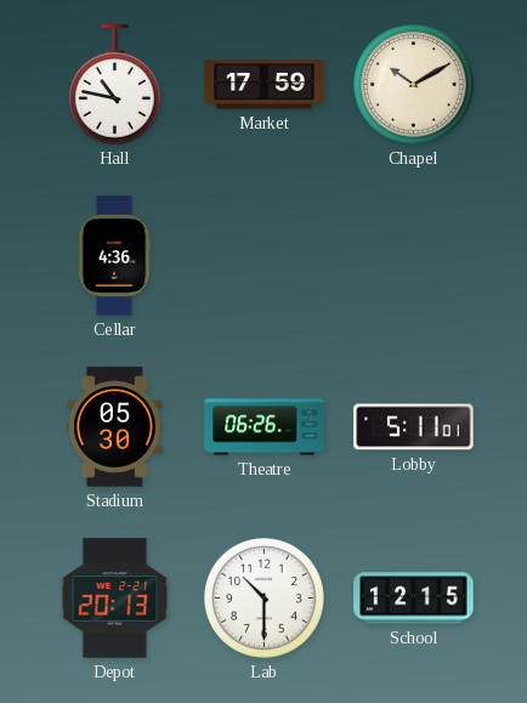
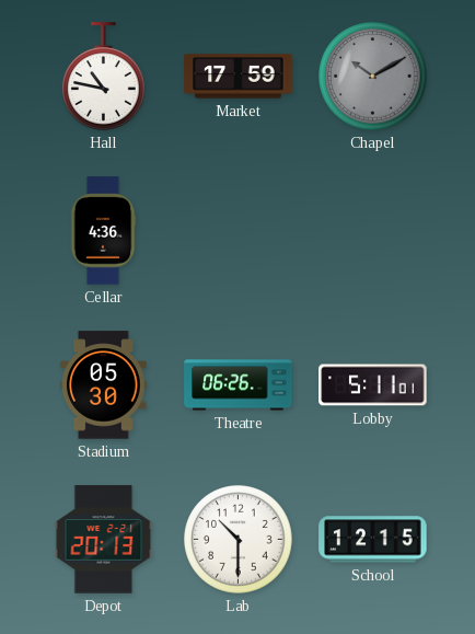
Chapel dial: cream -> grey (373, 77)
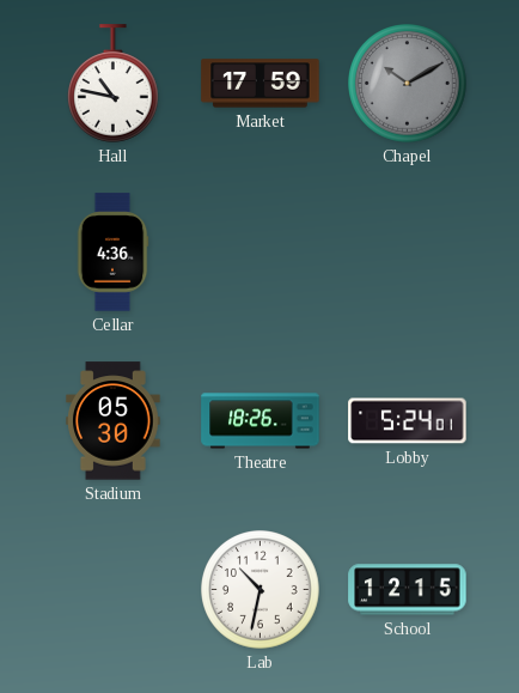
Theatre: 06:26 -> 18:26 (261, 421)
Lobby: 5:11 -> 5:24 (408, 421)
Depot: 20:13 -> none (104, 540)
Lab: 10:30 -> 10:32 (261, 590)
